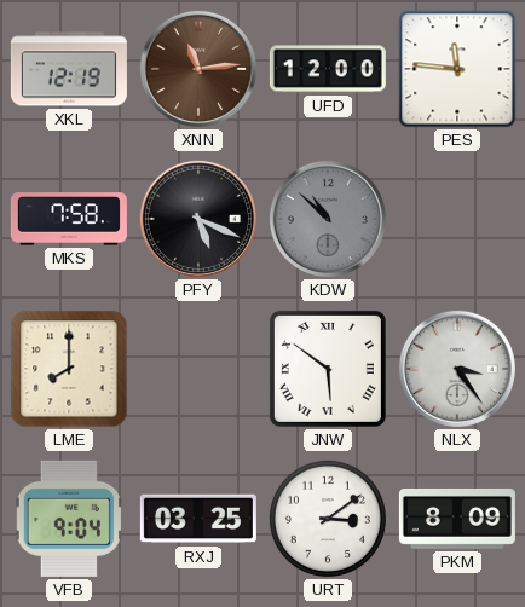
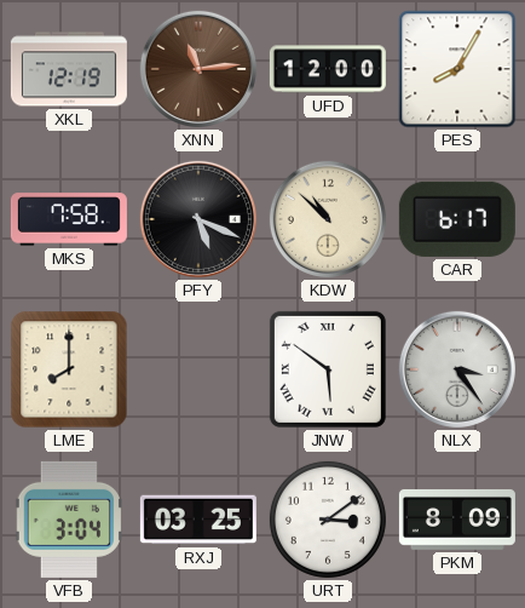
PES: 11:46 -> 8:05 (457, 69)
KDW dial: grey -> cream (328, 219)
CAR: none -> 6:17 (457, 219)
VFB: 9:04 -> 3:04 (69, 520)
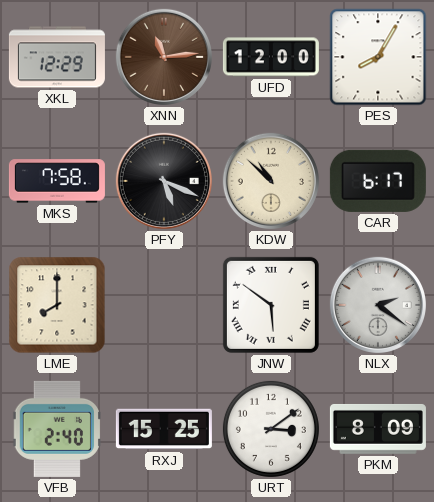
XKL: 12:19 -> 12:29 (57, 57)
NLX: 3:24 -> 2:21 (378, 305)
VFB: 3:04 -> 2:40 (57, 429)
RXJ: 03:25 -> 15:25 (164, 429)
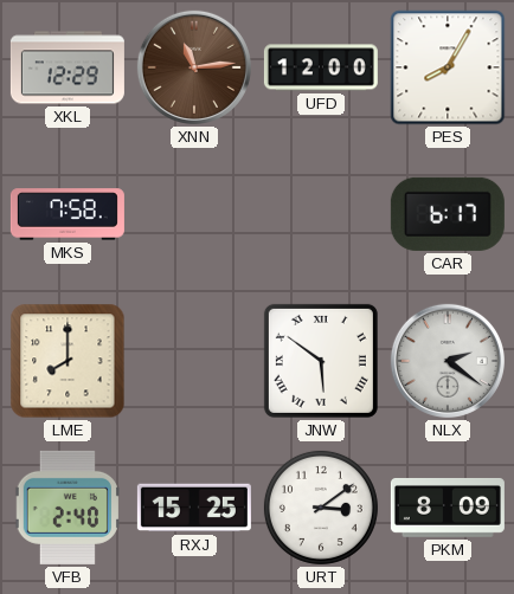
PFY: 5:19 -> none (164, 181)
KDW: 10:52 -> none (271, 181)
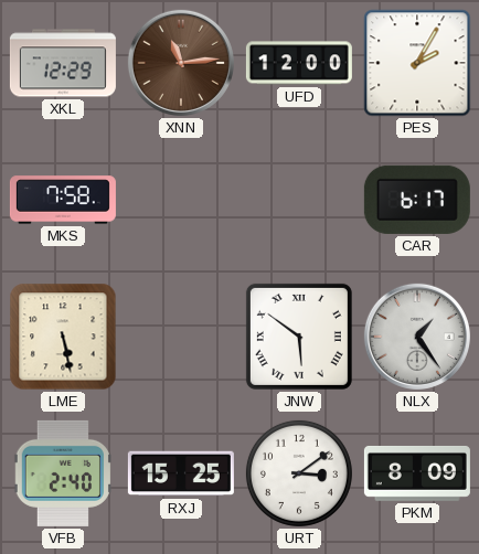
PES: 8:05 -> 2:05 (417, 63)
LME: 8:00 -> 5:28 (63, 337)
NLX: 2:21 -> 1:24 (417, 337)
